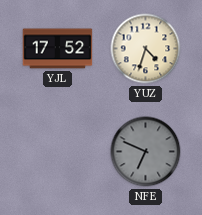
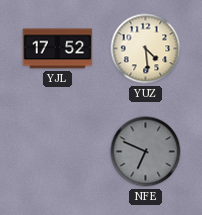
YUZ: 4:33 -> 4:29 (146, 49)
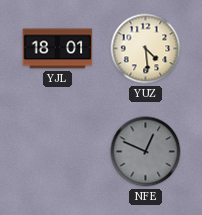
YJL: 17:52 -> 18:01 (58, 49)
NFE: 6:49 -> 12:49 (146, 152)
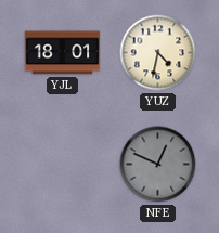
YUZ: 4:29 -> 4:32 (158, 53)
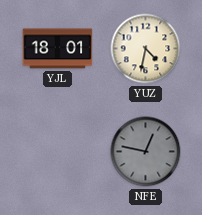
NFE: 12:49 -> 12:47 (146, 152)
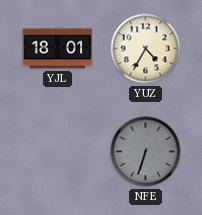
YUZ: 4:32 -> 4:35 (146, 49)
NFE: 12:47 -> 6:33 (146, 152)
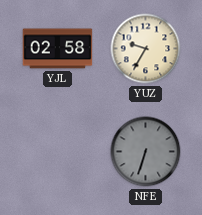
YJL: 18:01 -> 02:58 (58, 49)
YUZ: 4:35 -> 9:35 (146, 49)
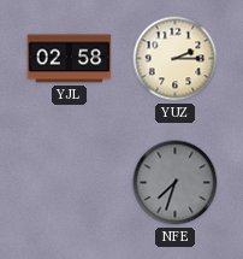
YUZ: 9:35 -> 2:15 (176, 59)
NFE: 6:33 -> 7:33 (176, 183)
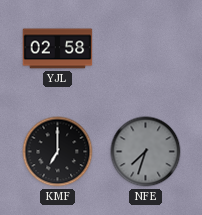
YUZ: 2:15 -> none (176, 59)
KMF: none -> 7:00 (58, 152)
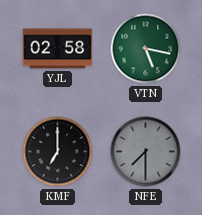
VTN: none -> 5:17 (146, 49)
NFE: 7:33 -> 7:30 (146, 152)
